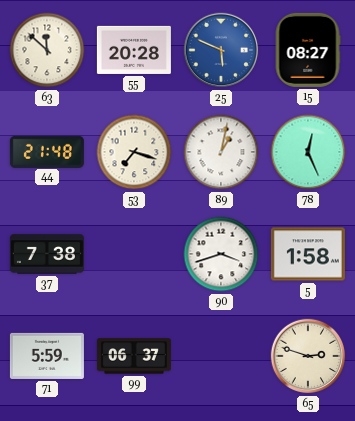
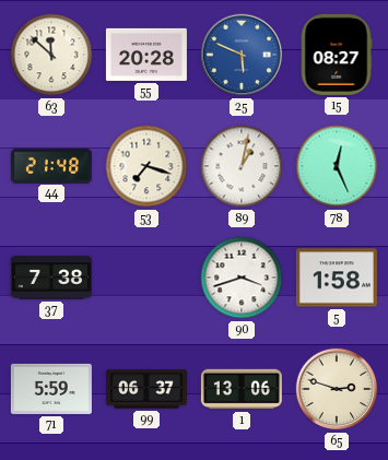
1: none -> 13:06 (242, 389)
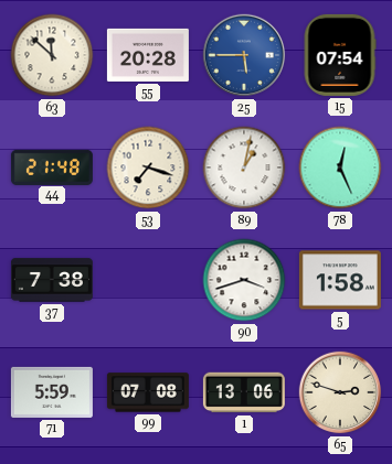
25: 5:49 -> 5:45 (244, 55)
15: 08:27 -> 07:54 (340, 55)
99: 06:37 -> 07:08 (148, 392)
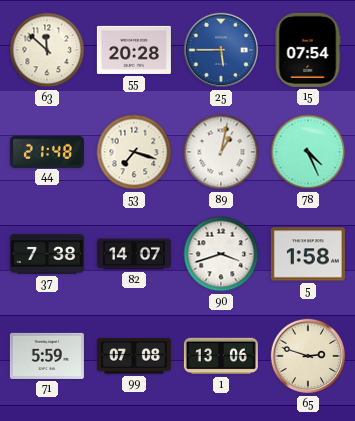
78: 12:26 -> 4:26 (308, 152)
82: none -> 14:07 (134, 254)
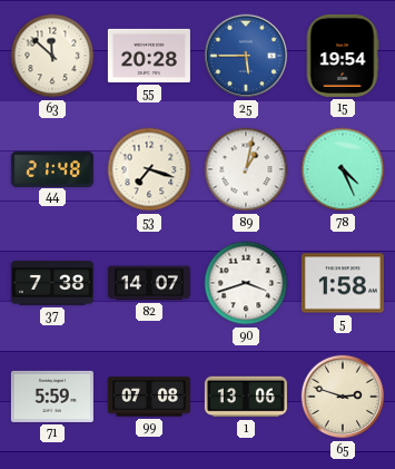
15: 07:54 -> 19:54 (343, 56)
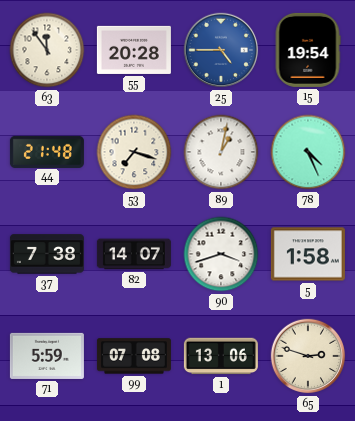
63: 11:52 -> 11:54 (47, 50)
25: 5:45 -> 4:45 (221, 50)
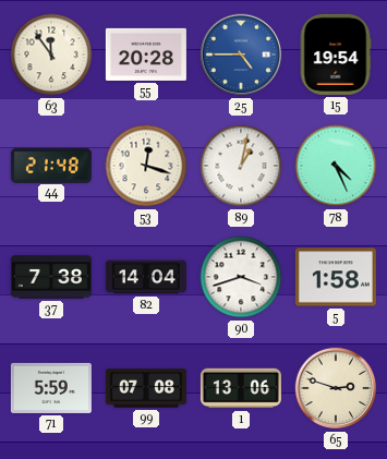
53: 7:18 -> 12:18 (146, 166)
82: 14:07 -> 14:04 (146, 277)
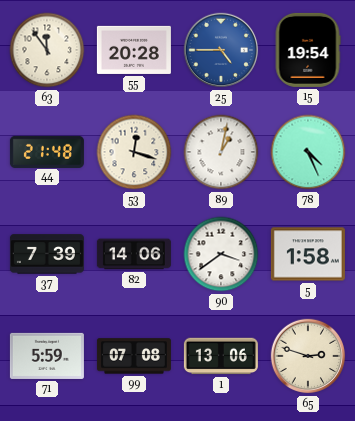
37: 7:38 -> 7:39 (47, 254)
82: 14:04 -> 14:06 (134, 254)
90: 3:42 -> 3:39 (221, 254)
